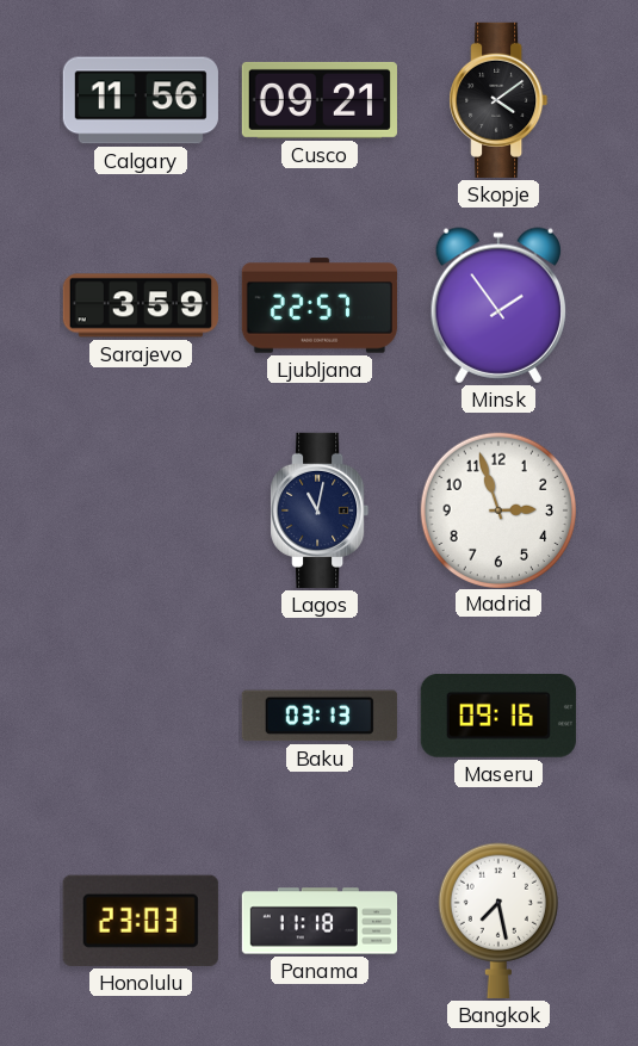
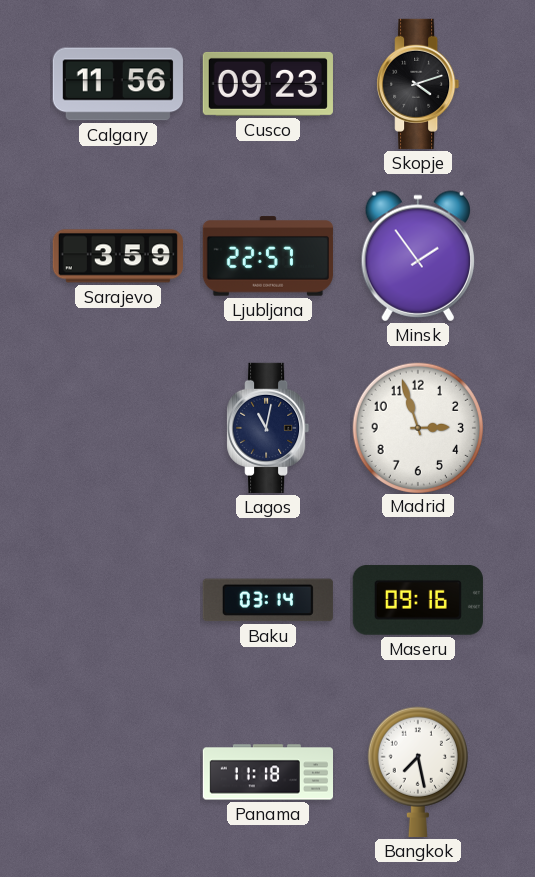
Cusco: 09:21 -> 09:23 (268, 84)
Skopje: 4:09 -> 4:12 (418, 84)
Baku: 03:13 -> 03:14 (268, 600)
Honolulu: 23:03 -> none (141, 921)
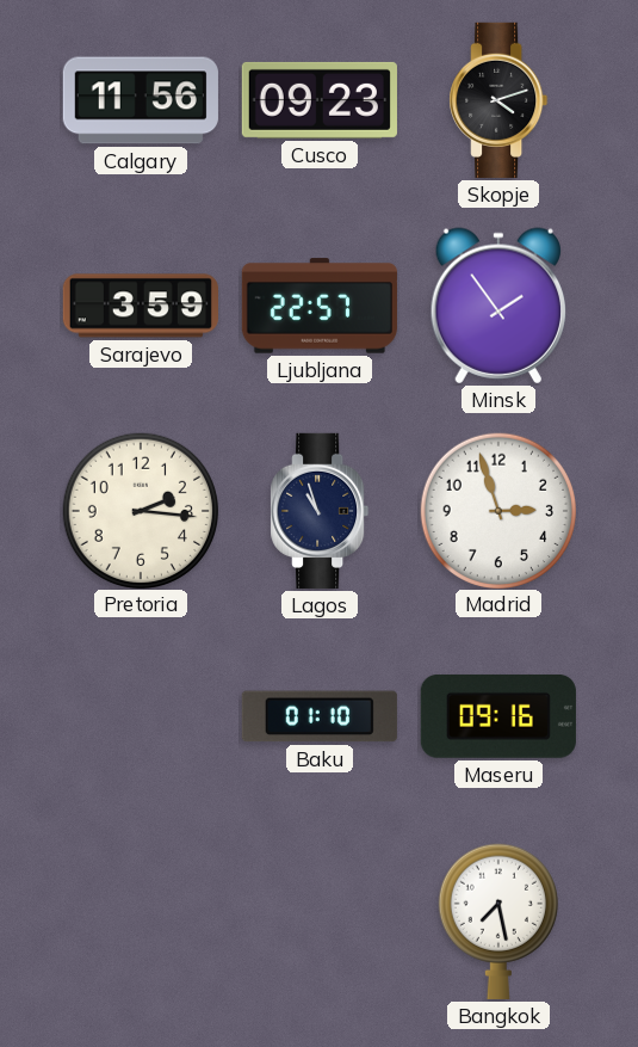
Pretoria: none -> 2:16 (140, 510)
Lagos: 11:02 -> 10:57 (320, 511)
Baku: 03:14 -> 01:10 (320, 716)
Panama: 11:18 -> none (267, 772)
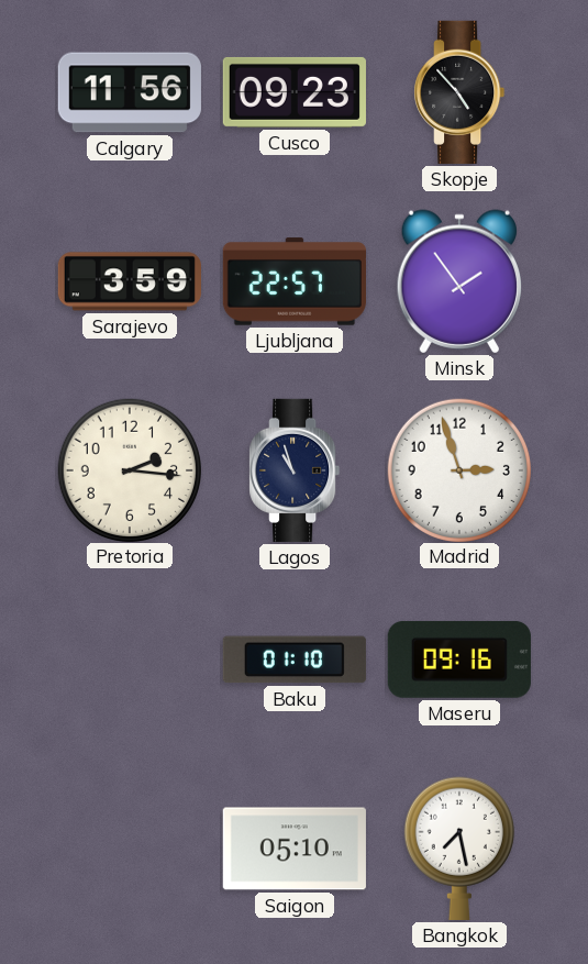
Skopje: 4:12 -> 4:53 (459, 92)
Saigon: none -> 05:10 (295, 849)
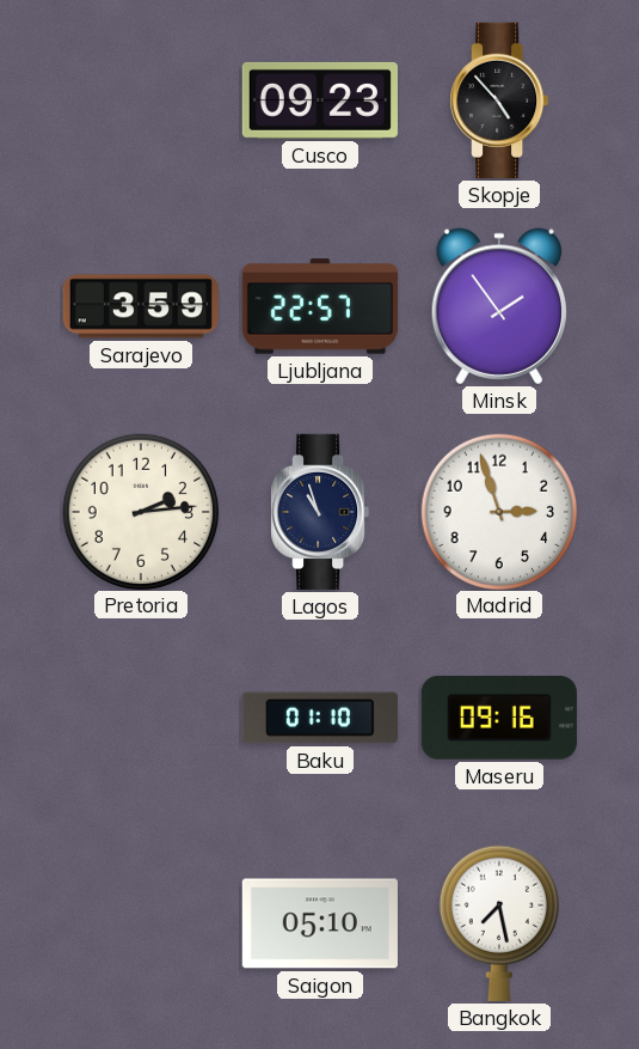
Calgary: 11:56 -> none (130, 92)
Pretoria: 2:16 -> 2:14 (140, 511)
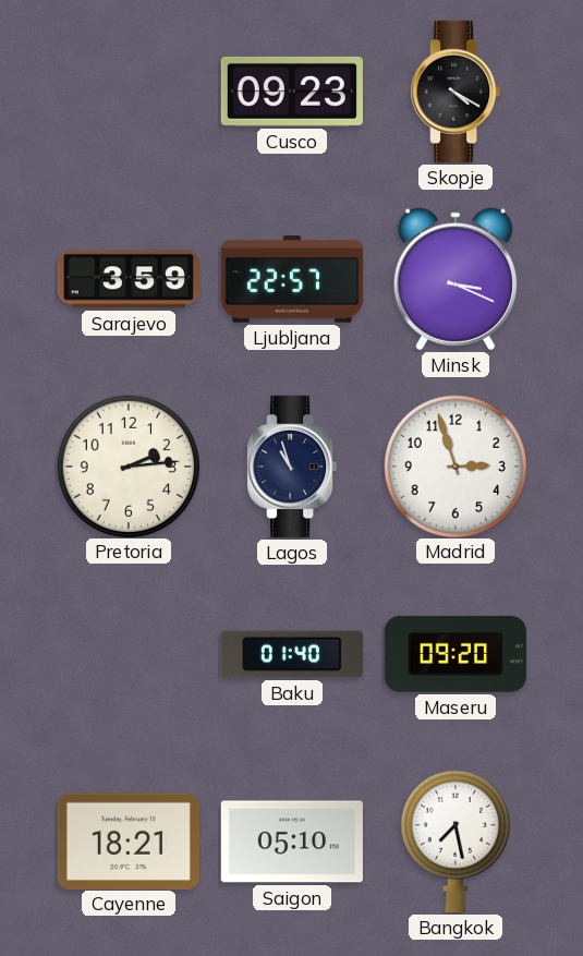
Skopje: 4:53 -> 4:20 (456, 92)
Minsk: 1:54 -> 3:19 (454, 279)
Baku: 01:10 -> 01:40 (292, 654)
Maseru: 09:16 -> 09:20 (456, 654)
Cayenne: none -> 18:21 (129, 840)
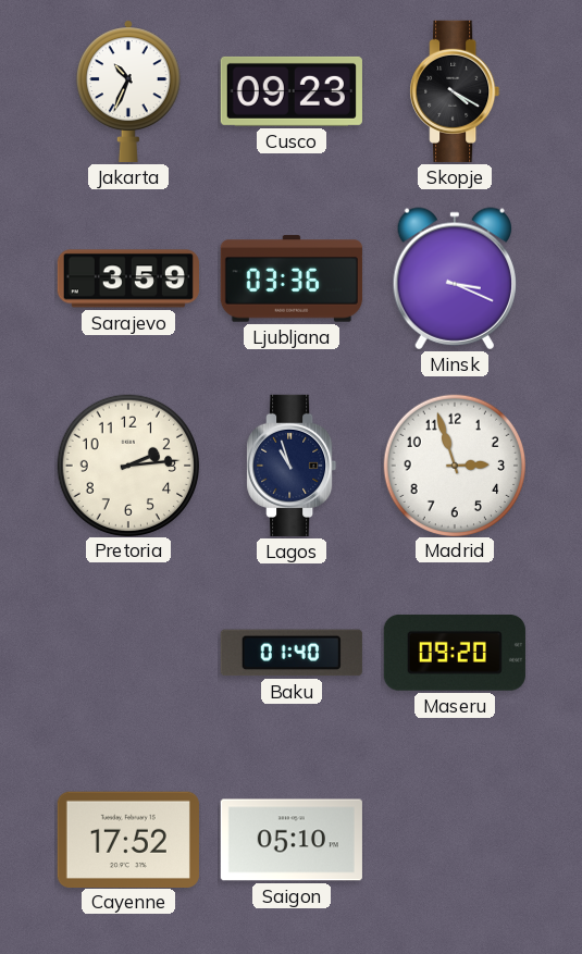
Jakarta: none -> 10:34 (128, 91)
Ljubljana: 22:57 -> 03:36 (292, 278)
Cayenne: 18:21 -> 17:52 (128, 839)
Bangkok: 7:28 -> none (456, 842)
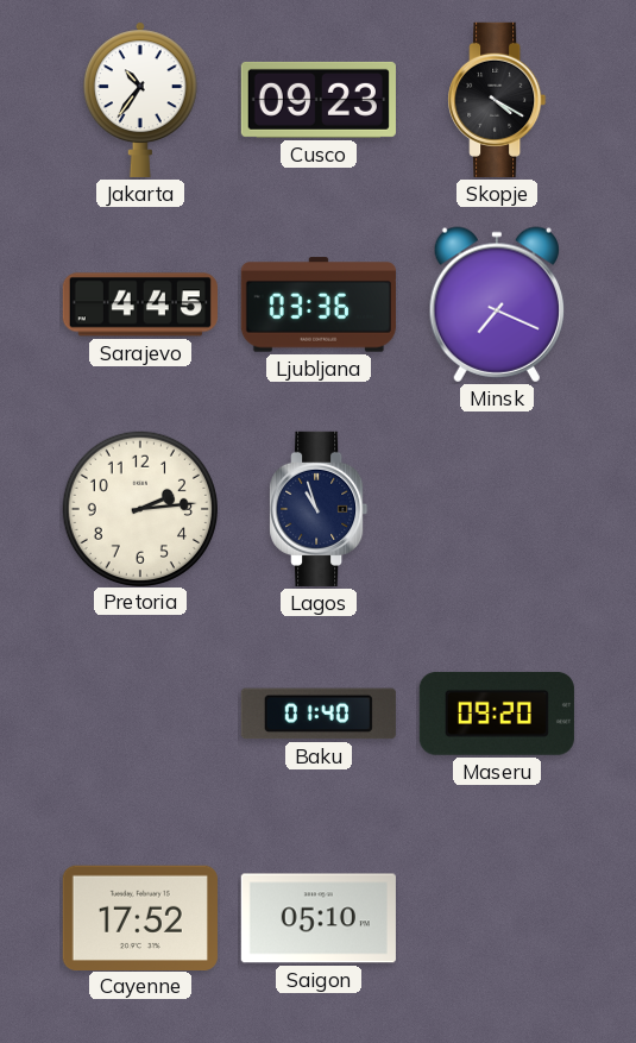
Jakarta: 10:34 -> 10:36 (140, 100)
Sarajevo: 3:59 -> 4:45 (140, 304)
Minsk: 3:19 -> 7:19 (496, 304)
Madrid: 2:57 -> none (454, 464)
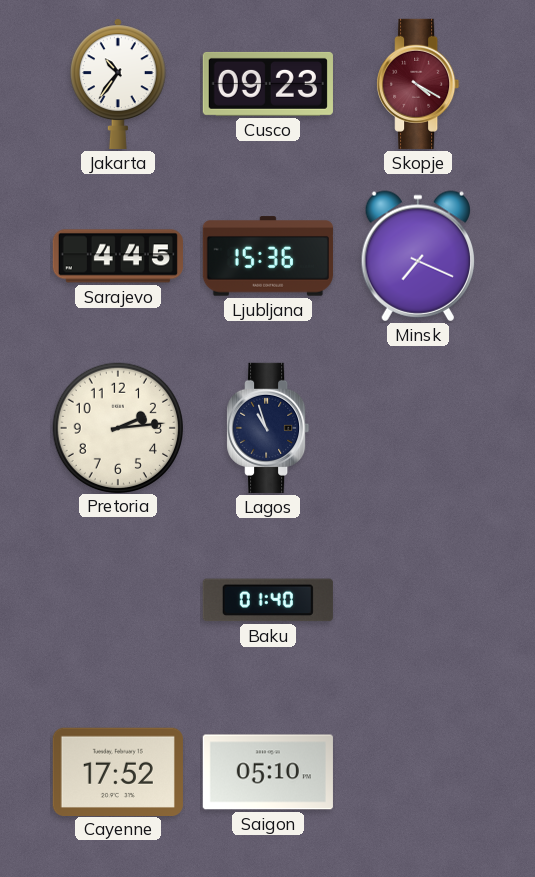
Skopje dial: black -> burgundy (418, 84)
Ljubljana: 03:36 -> 15:36 (268, 256)
Maseru: 09:20 -> none (497, 714)
